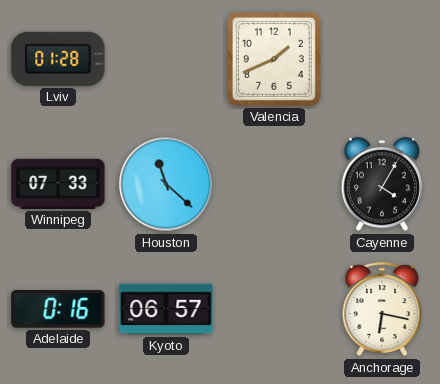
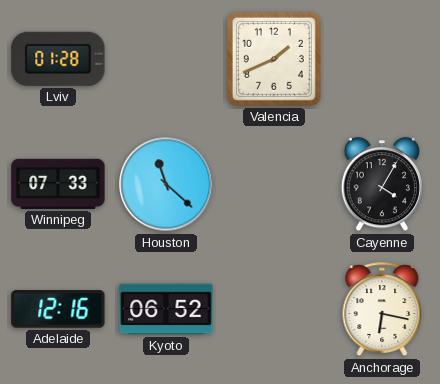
Adelaide: 0:16 -> 12:16 (58, 309)
Kyoto: 06:57 -> 06:52 (166, 309)
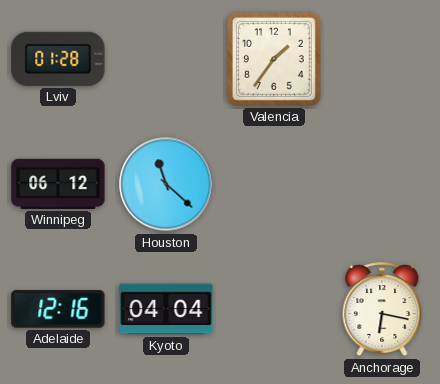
Valencia: 1:41 -> 1:36 (274, 59)
Winnipeg: 07:33 -> 06:12 (58, 184)
Cayenne: 4:05 -> none (382, 185)
Kyoto: 06:52 -> 04:04 (166, 309)
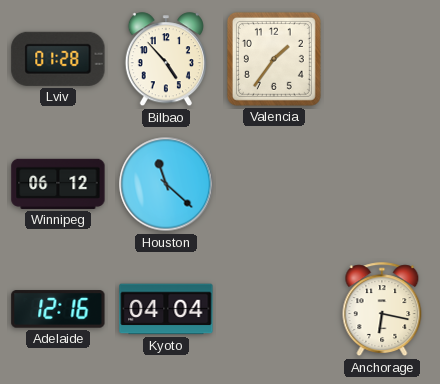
Bilbao: none -> 4:53 (166, 60)
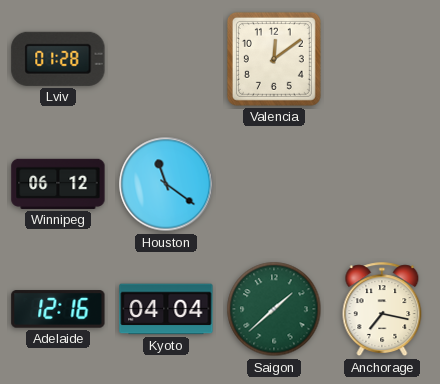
Bilbao: 4:53 -> none (166, 60)
Valencia: 1:36 -> 12:09 (274, 59)
Houston: 11:22 -> 11:21 (166, 184)
Saigon: none -> 1:38 (274, 309)
Anchorage: 6:17 -> 7:17 (382, 310)
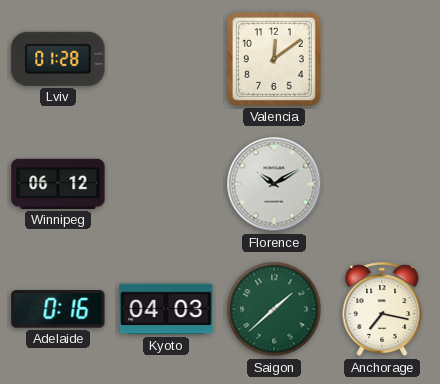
Houston: 11:21 -> none (166, 184)
Florence: none -> 10:10 (274, 184)
Adelaide: 12:16 -> 0:16 (58, 309)
Kyoto: 04:04 -> 04:03 (166, 309)
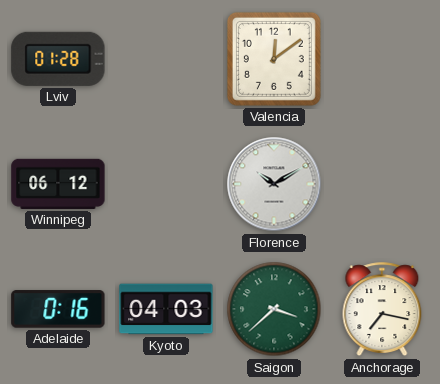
Saigon: 1:38 -> 3:38 (274, 309)
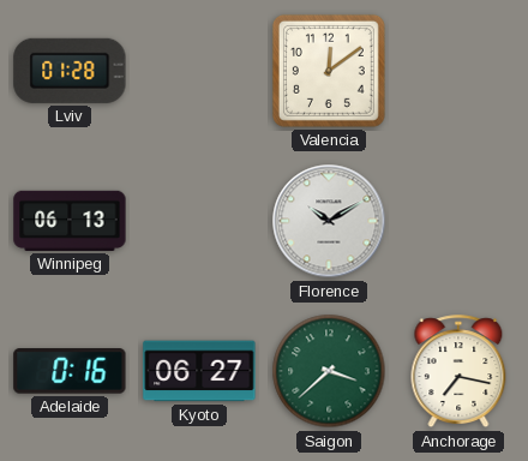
Winnipeg: 06:12 -> 06:13 (70, 221)
Kyoto: 04:03 -> 06:27 (199, 371)
